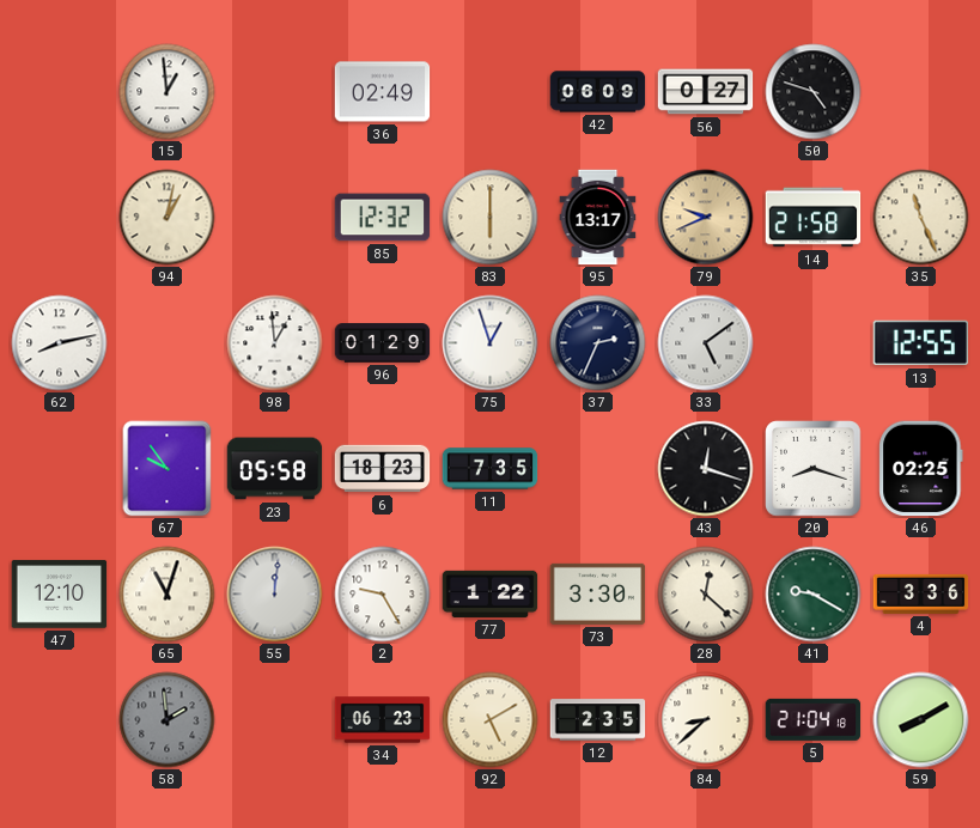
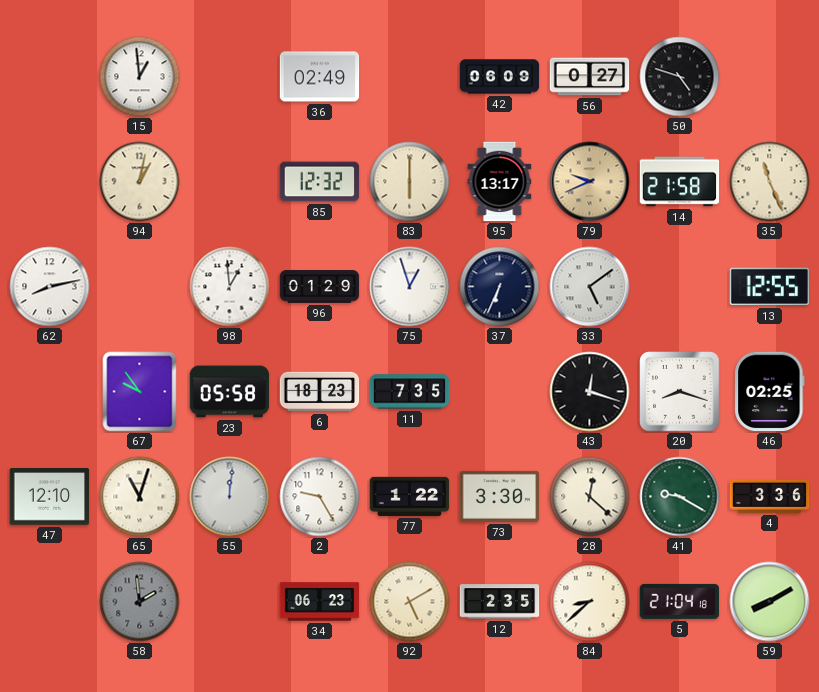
37: 2:34 -> 6:34 (500, 287)
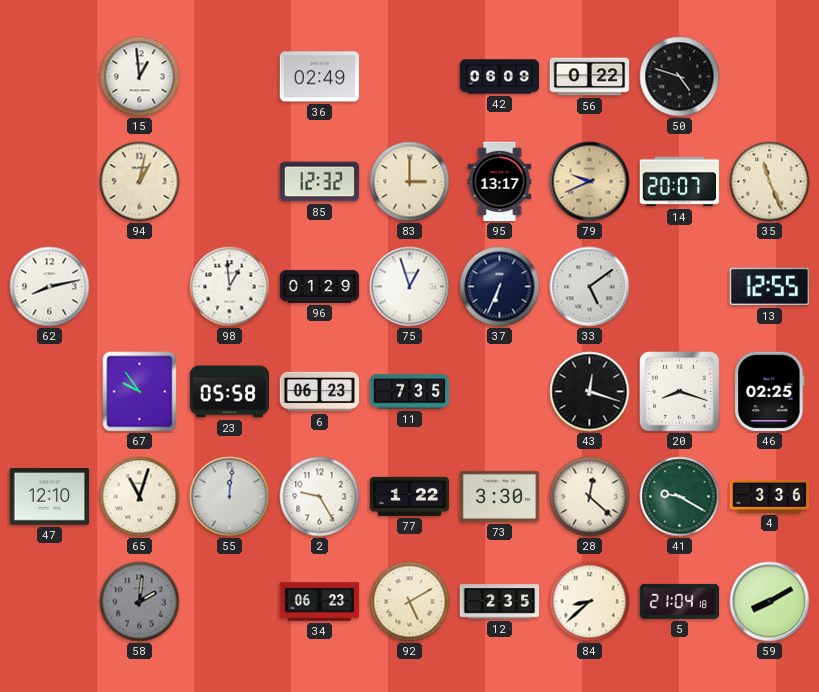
56: 0:27 -> 0:22 (590, 77)
83: 6:00 -> 3:00 (410, 182)
14: 21:58 -> 20:07 (680, 182)
6: 18:23 -> 06:23 (320, 392)
58: 1:59 -> 2:01 (140, 602)
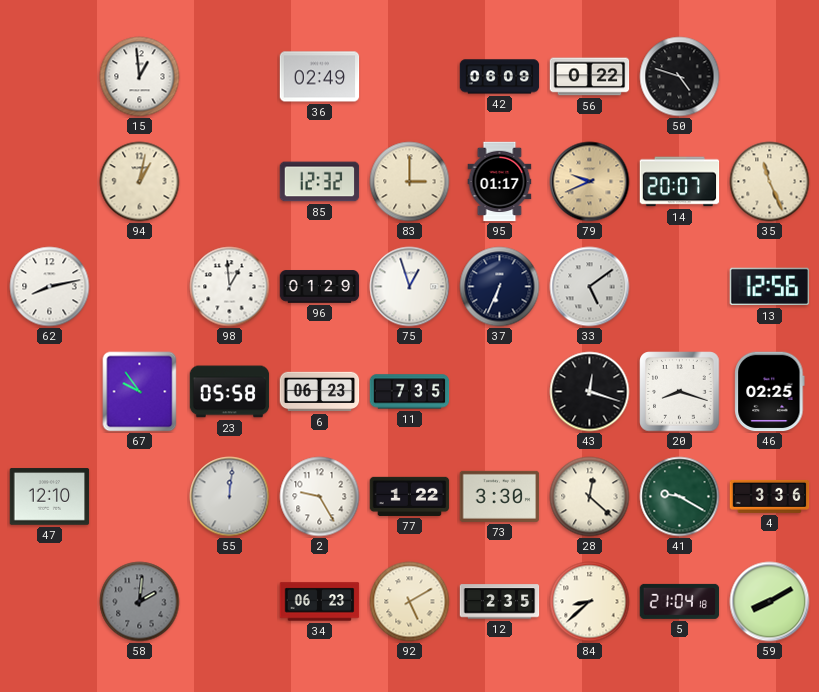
95: 13:17 -> 01:17 (500, 182)
13: 12:55 -> 12:56 (770, 287)
65: 11:03 -> none (140, 497)
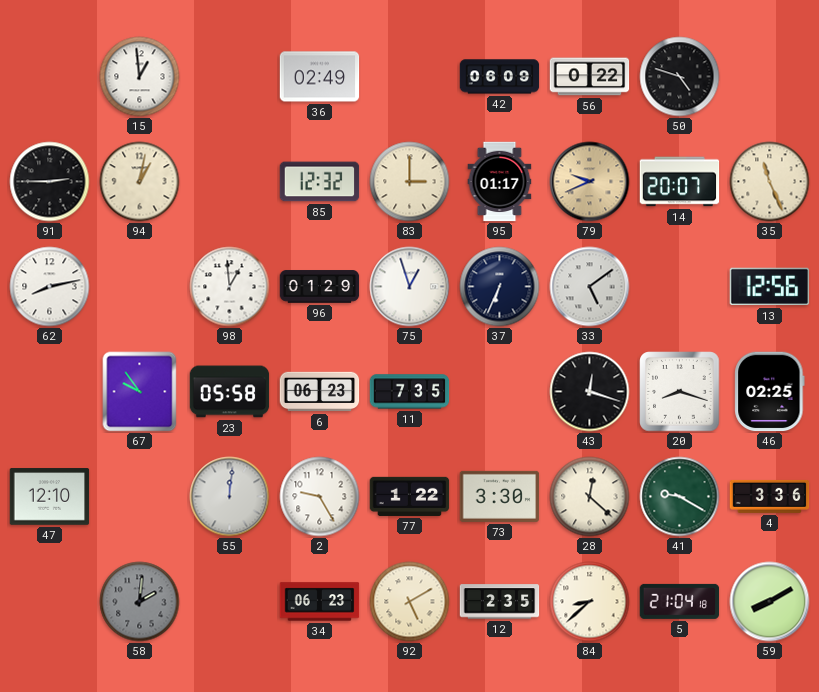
91: none -> 2:45 (50, 182)
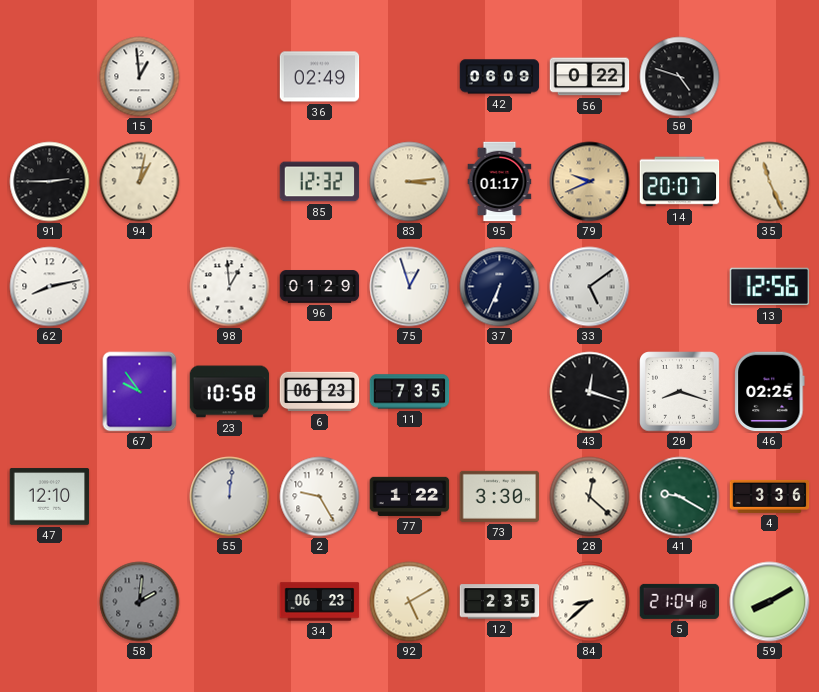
83: 3:00 -> 3:14 (410, 182)
23: 05:58 -> 10:58 (230, 392)
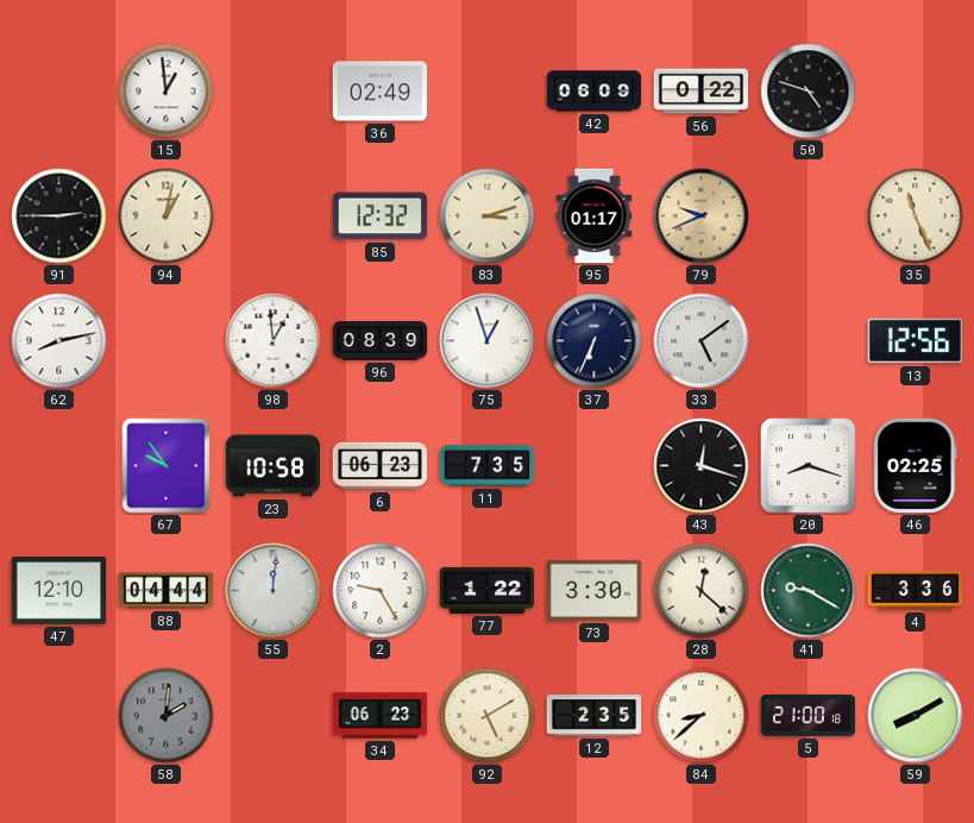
83: 3:14 -> 3:12 (488, 216)
14: 20:07 -> none (680, 182)
96: 01:29 -> 08:39 (381, 341)
88: none -> 04:44 (166, 591)
5: 21:04 -> 21:00 (809, 715)
